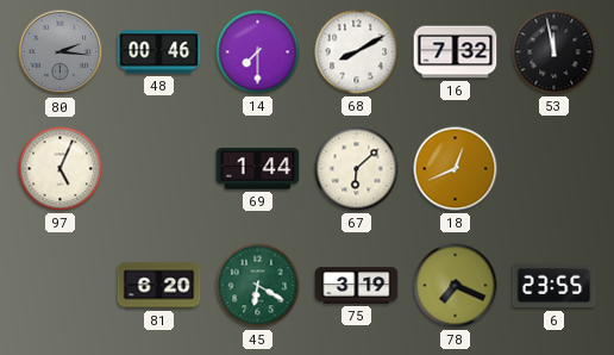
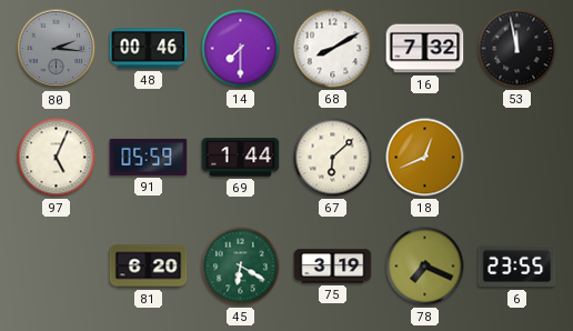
91: none -> 05:59 (149, 157)
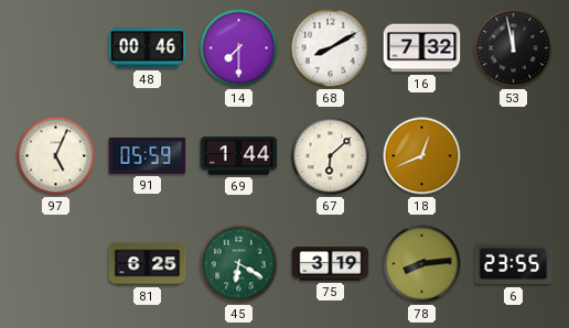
80: 2:16 -> none (57, 49)
81: 6:20 -> 6:25 (148, 264)
78: 7:19 -> 8:14 (422, 264)
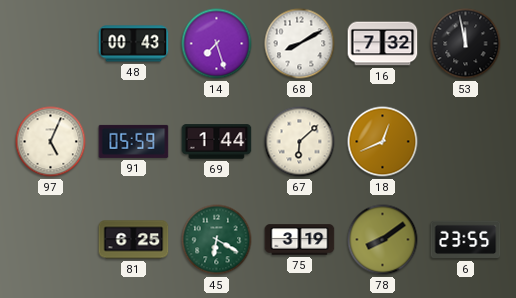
48: 00:46 -> 00:43 (134, 44)
14: 7:30 -> 7:27 (217, 44)
78: 8:14 -> 8:09 (383, 240)
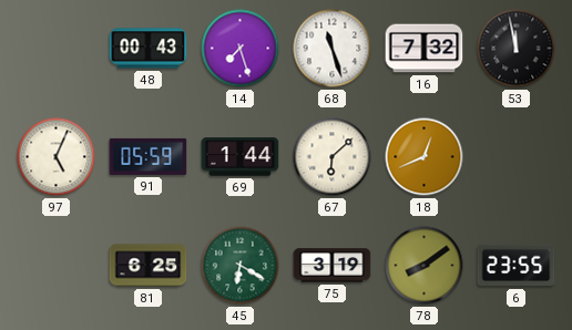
68: 8:10 -> 11:27 (333, 49)
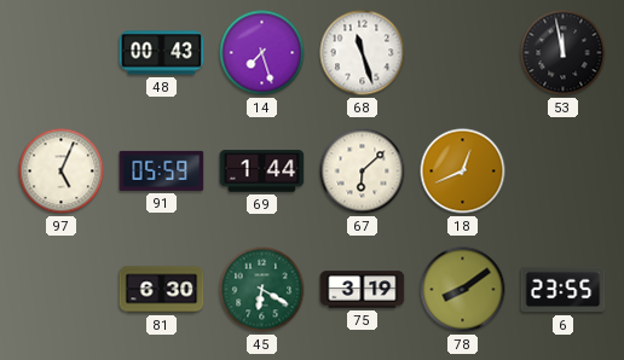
16: 7:32 -> none (425, 49)
81: 6:25 -> 6:30 (162, 290)
